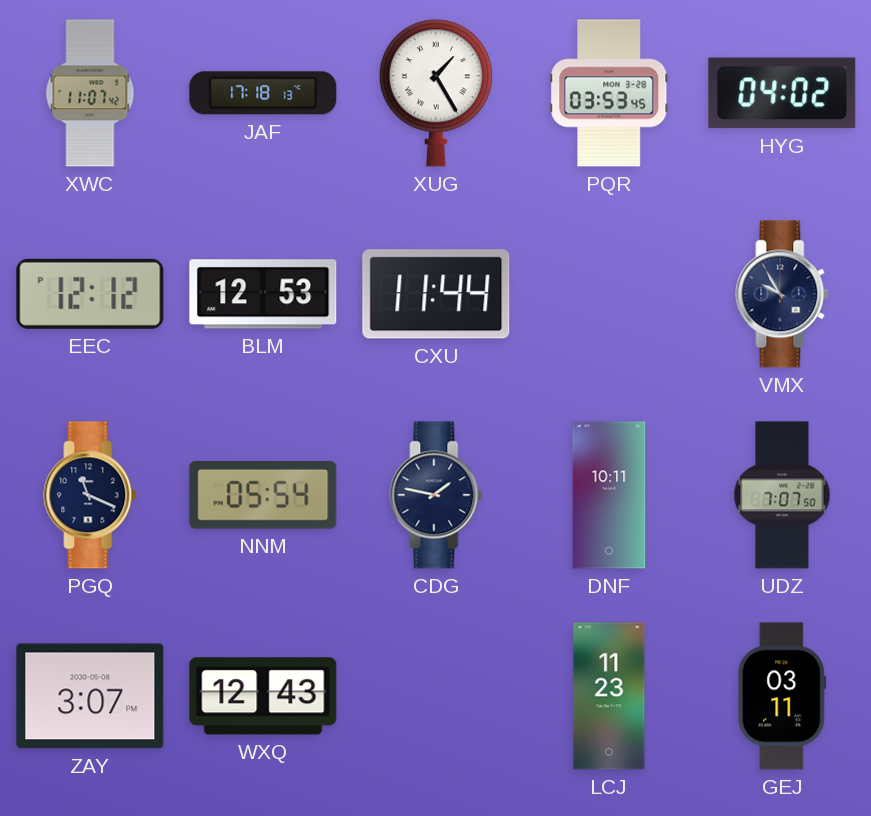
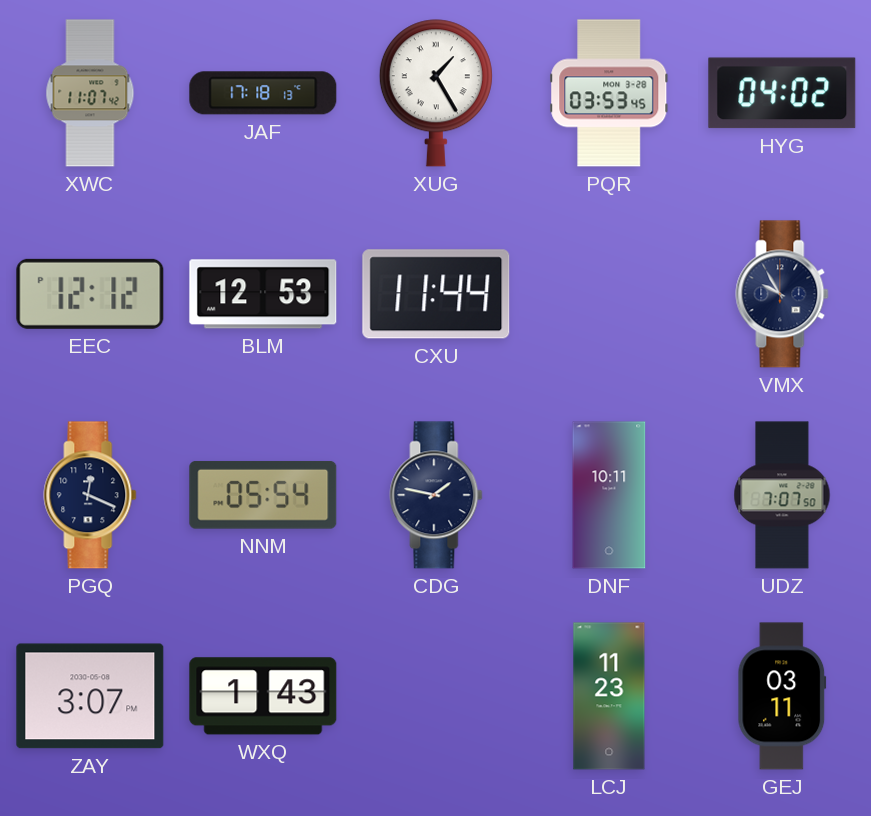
PGQ: 11:19 -> 12:19 (90, 495)
WXQ: 12:43 -> 1:43 (263, 696)
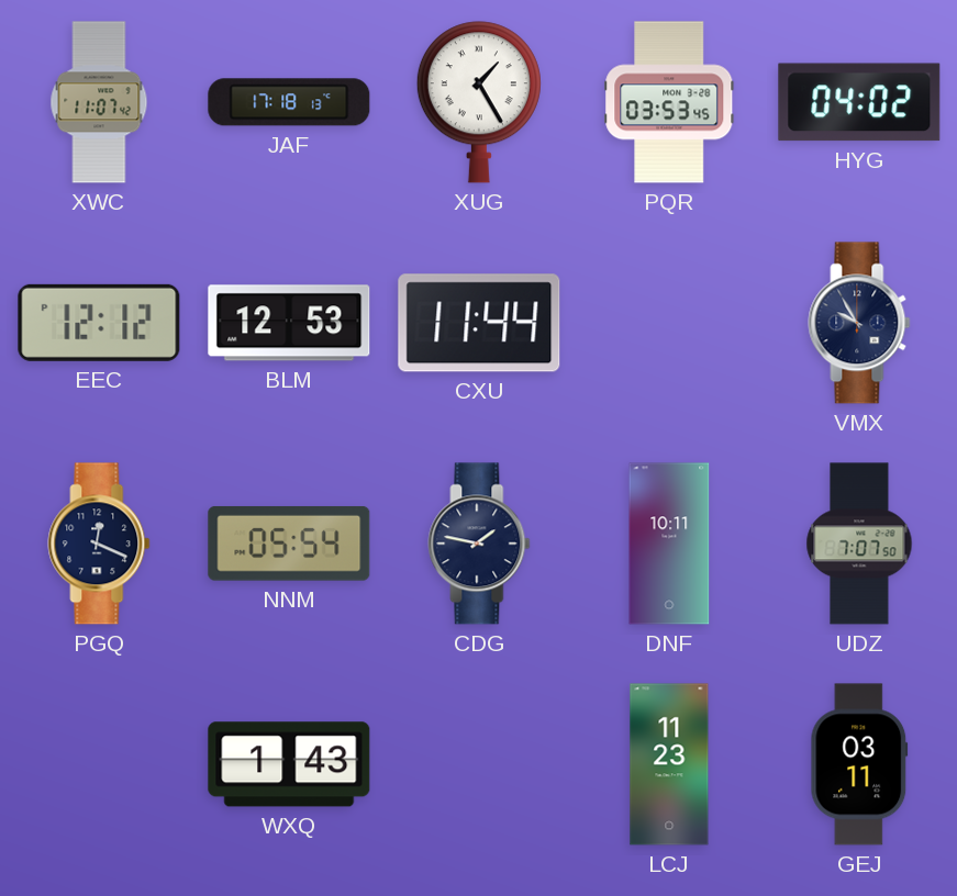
ZAY: 3:07 -> none (90, 696)
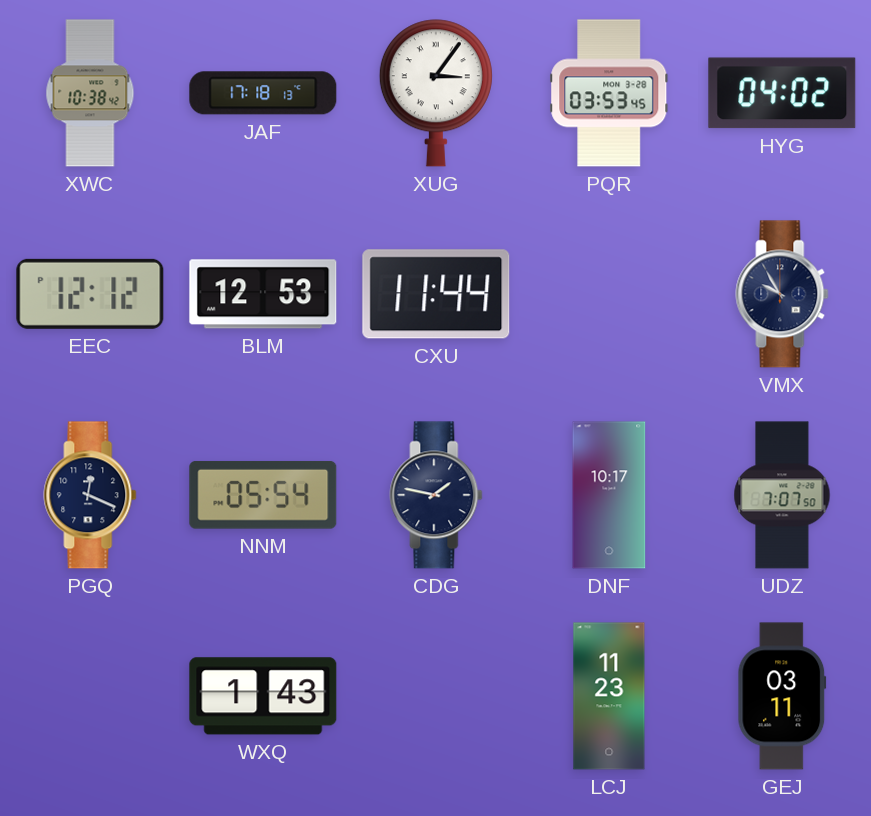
XWC: 11:07 -> 10:38 (90, 93)
XUG: 1:25 -> 3:06 (436, 93)
DNF: 10:11 -> 10:17 (609, 495)
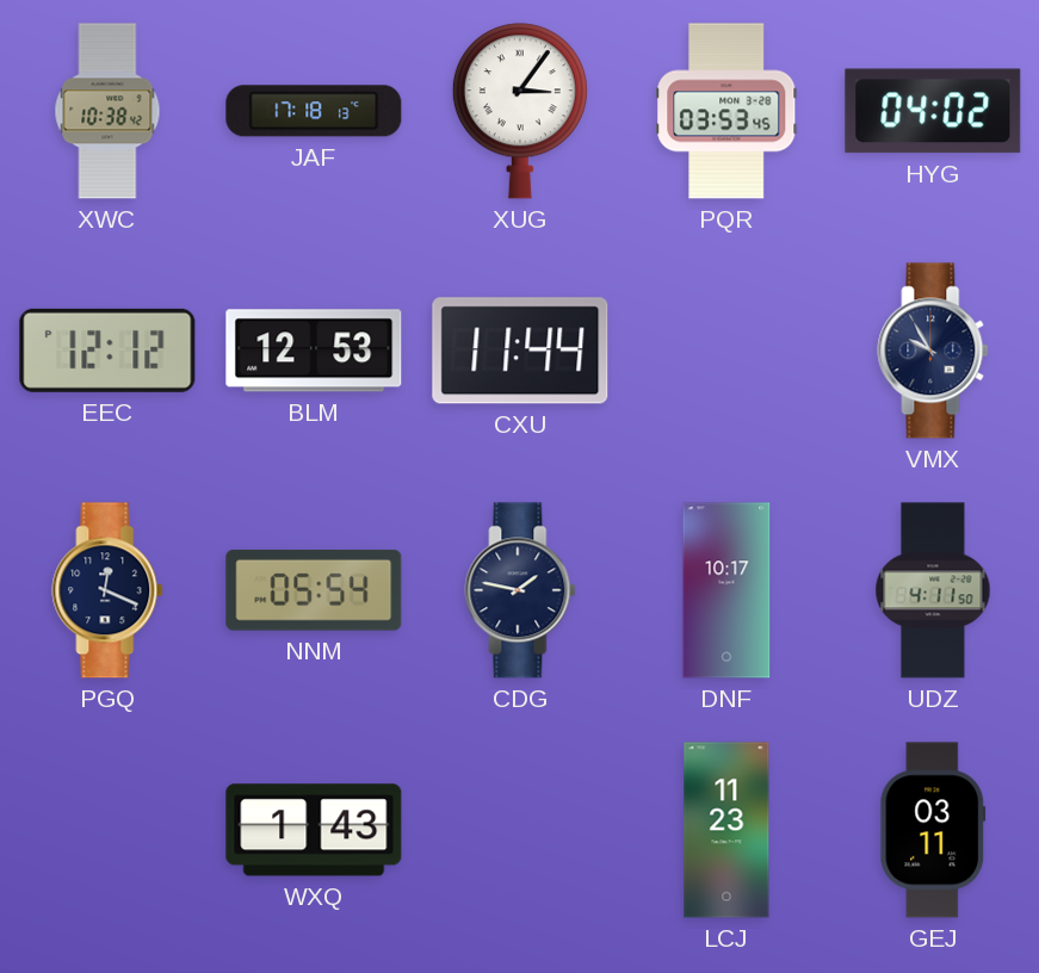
UDZ: 7:07 -> 4:11 (933, 590)
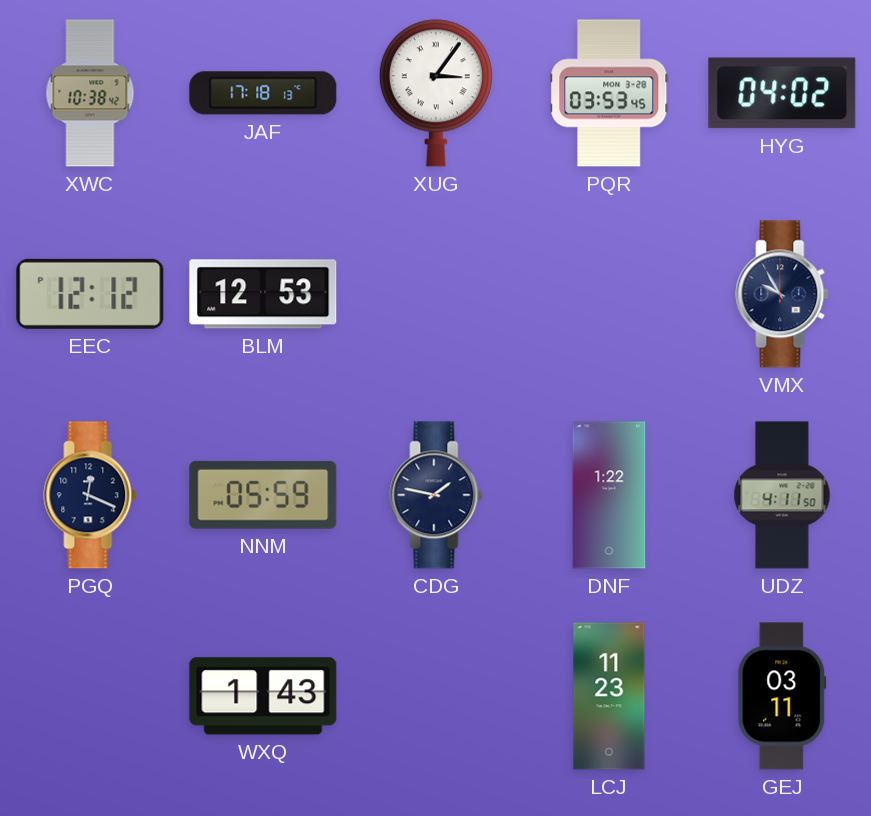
CXU: 11:44 -> none (520, 351)
NNM: 05:54 -> 05:59 (263, 495)
DNF: 10:17 -> 1:22 (609, 495)
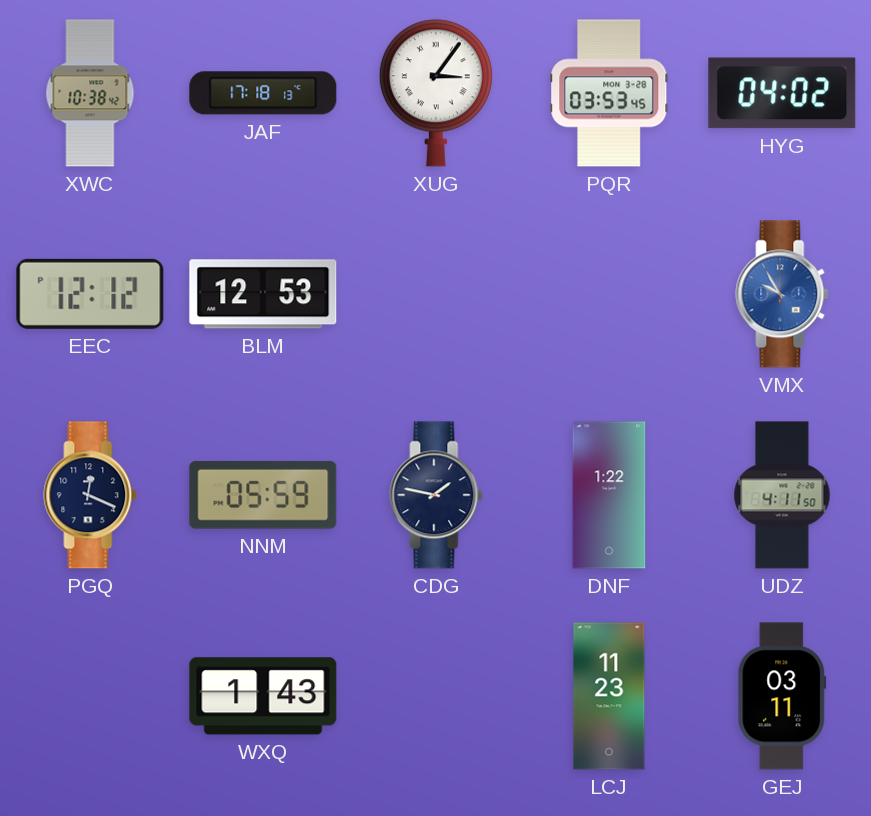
VMX dial: navy -> blue (782, 294)
